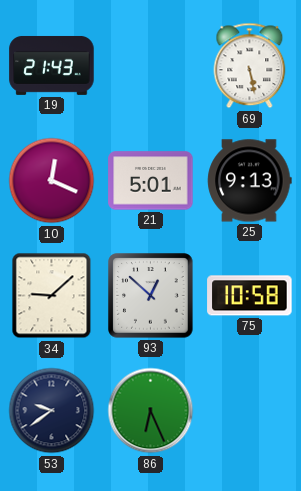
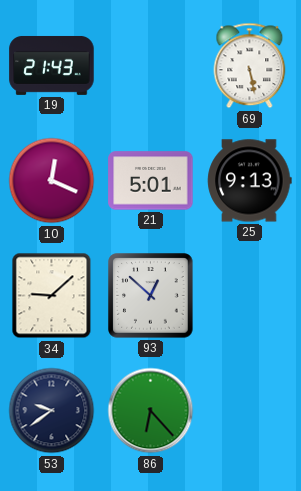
75: 10:58 -> none (250, 296)
86: 6:26 -> 6:23 (151, 411)
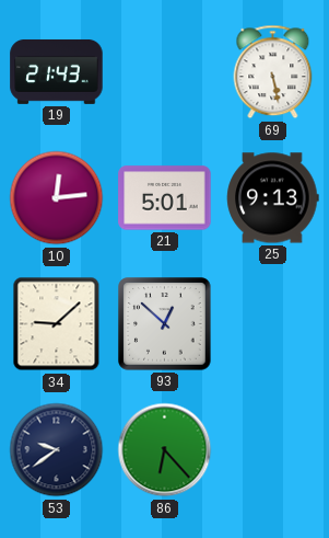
10: 12:19 -> 12:14 (57, 198)
